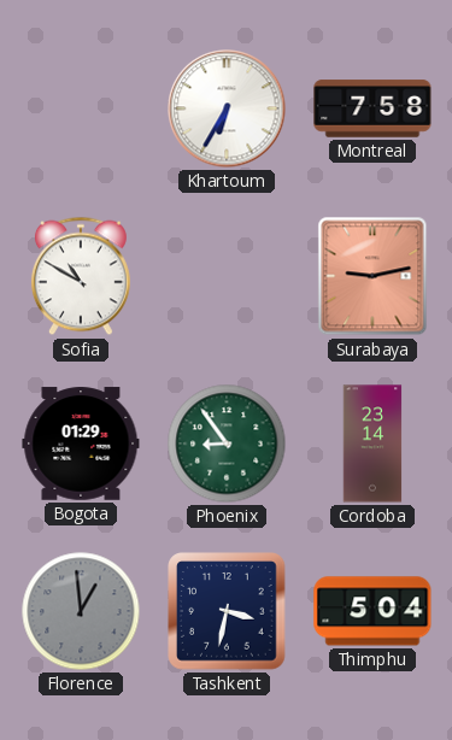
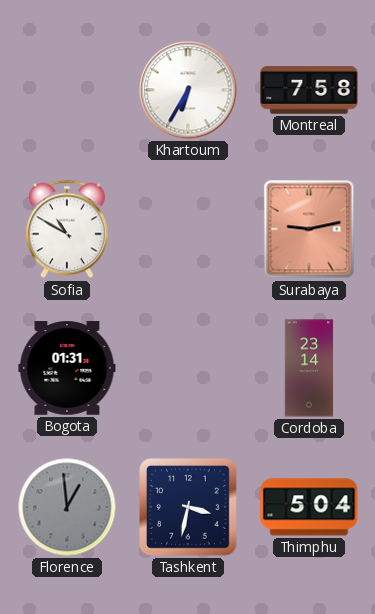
Bogota: 01:29 -> 01:31 (67, 368)
Phoenix: 8:54 -> none (227, 444)
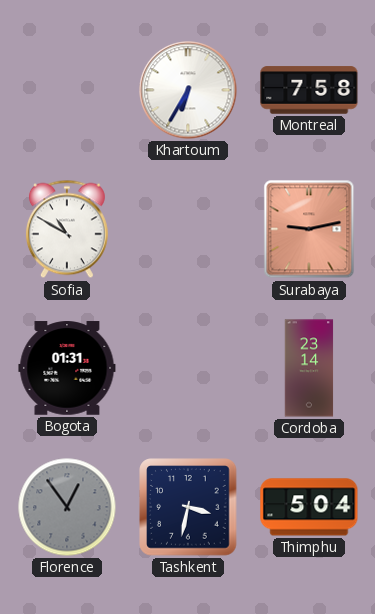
Florence: 12:59 -> 12:54 (67, 507)
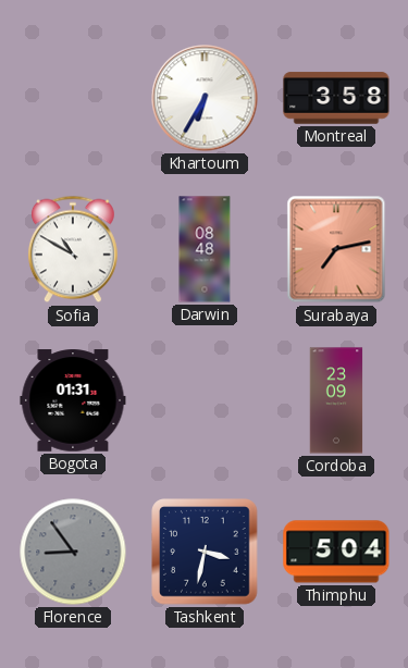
Montreal: 7:58 -> 3:58 (336, 98)
Darwin: none -> 08:48 (205, 249)
Surabaya: 9:13 -> 7:13 (336, 249)
Cordoba: 23:14 -> 23:09 (336, 400)
Florence: 12:54 -> 8:54 (73, 552)
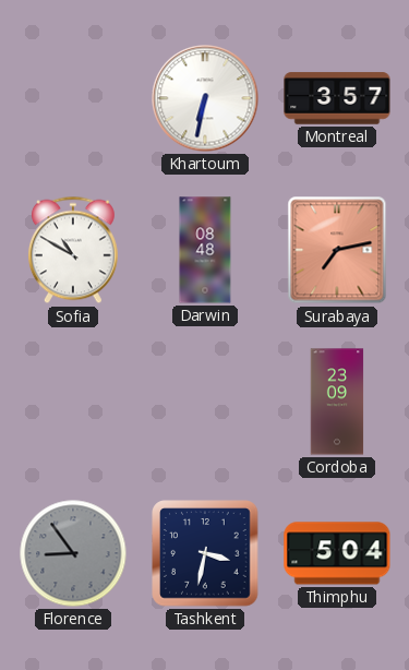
Khartoum: 6:35 -> 6:32 (205, 98)
Montreal: 3:58 -> 3:57 (337, 98)
Bogota: 01:31 -> none (73, 400)
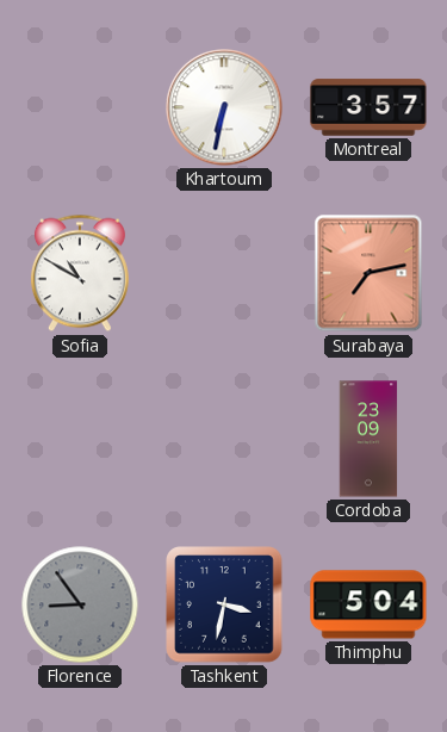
Darwin: 08:48 -> none (205, 250)
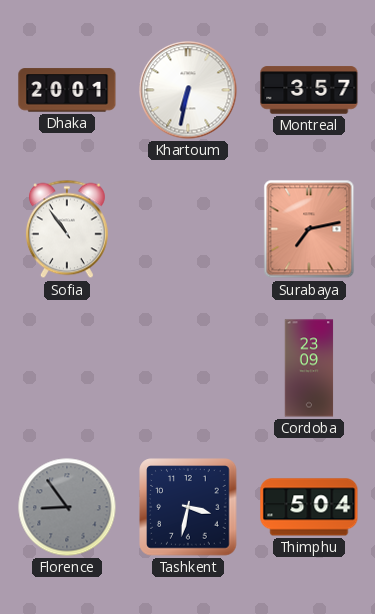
Dhaka: none -> 20:01 (67, 90)
Sofia: 10:50 -> 10:54 (67, 229)
